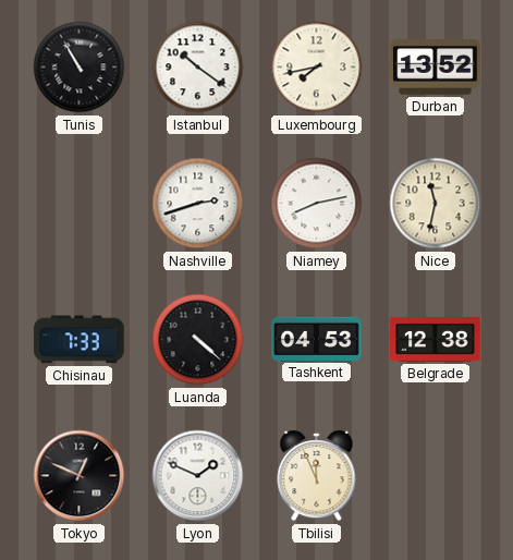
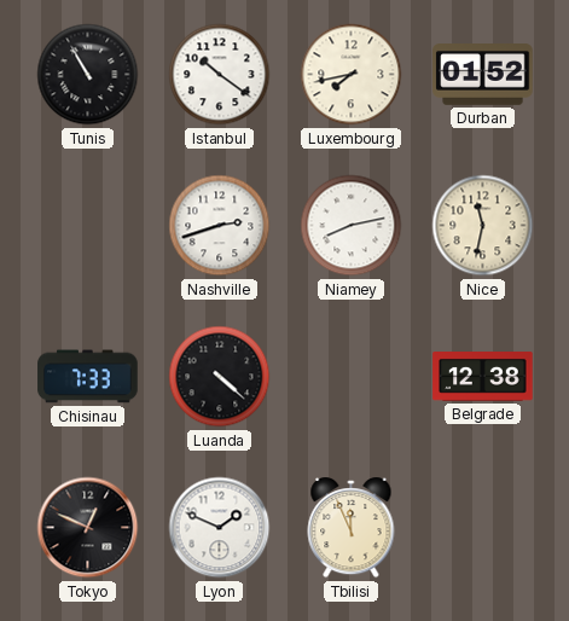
Durban: 13:52 -> 01:52 (483, 75)
Tashkent: 04:53 -> none (317, 339)
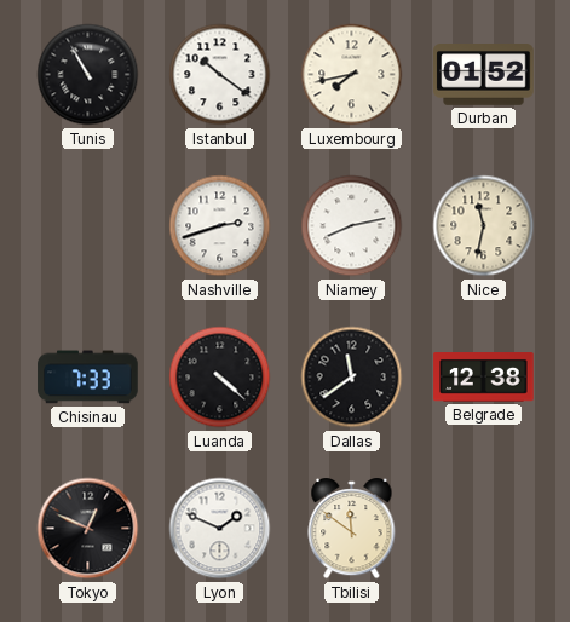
Dallas: none -> 11:39 (352, 378)
Tbilisi: 11:56 -> 11:51 (352, 530)
